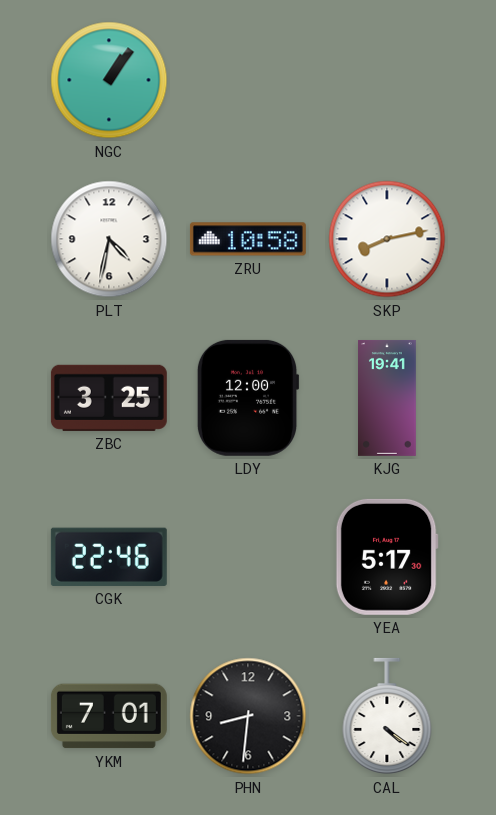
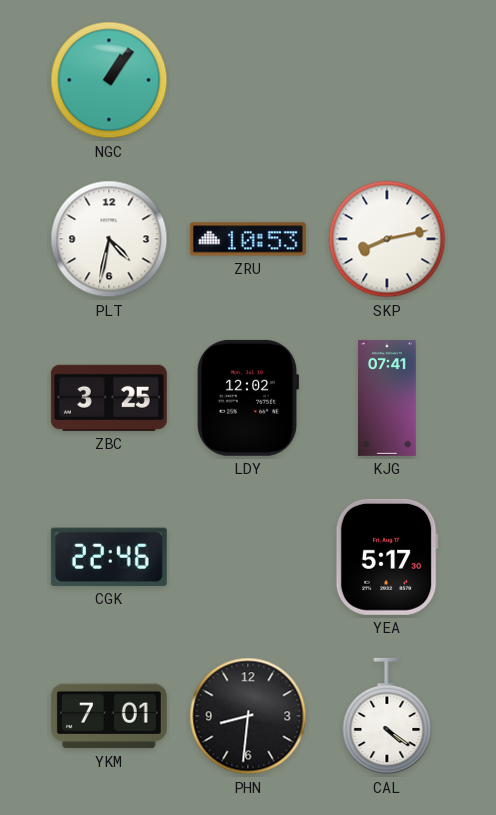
ZRU: 10:58 -> 10:53 (248, 239)
LDY: 12:00 -> 12:02 (248, 398)
KJG: 19:41 -> 07:41 (388, 398)
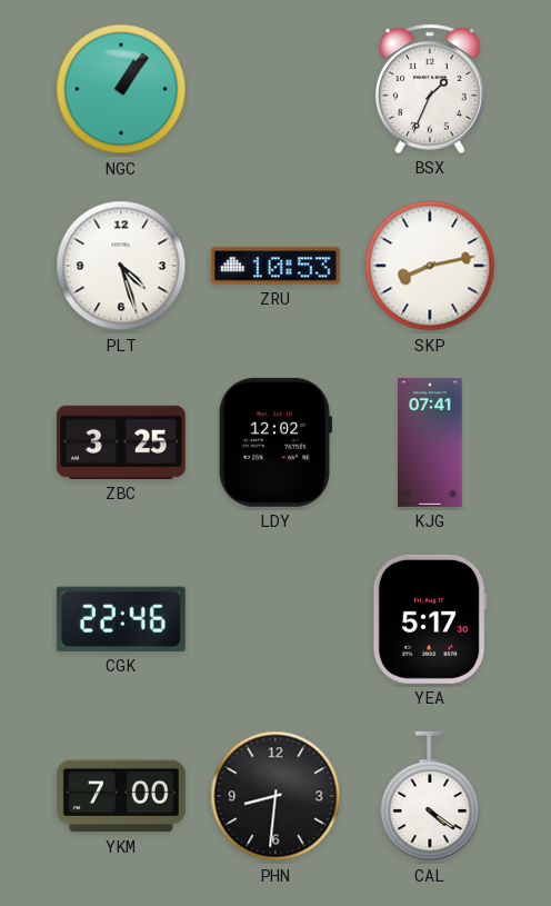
BSX: none -> 1:34 (431, 89)
PLT: 4:32 -> 4:27 (121, 266)
YKM: 7:01 -> 7:00 (121, 796)
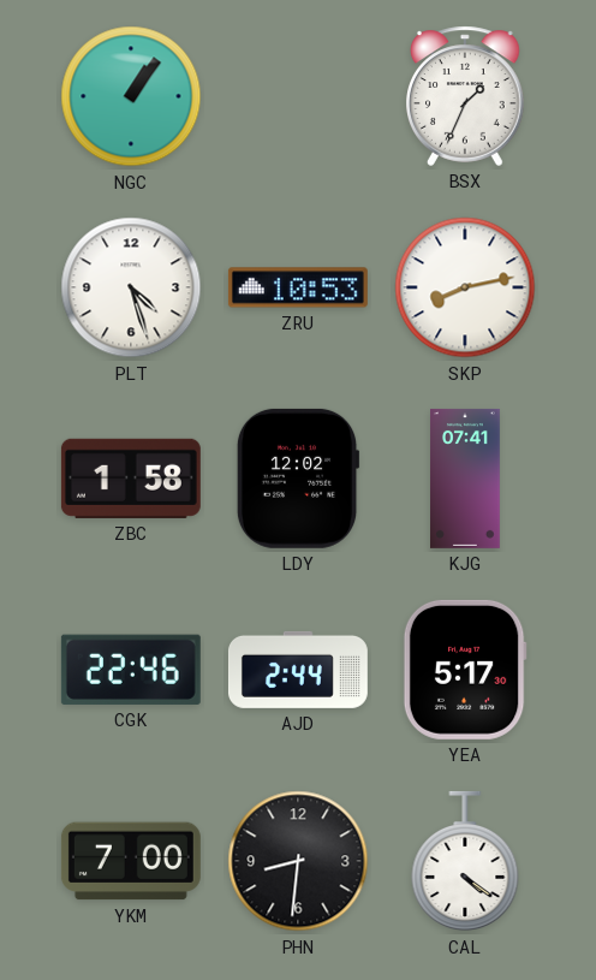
ZBC: 3:25 -> 1:58 (131, 479)
AJD: none -> 2:44 (298, 670)
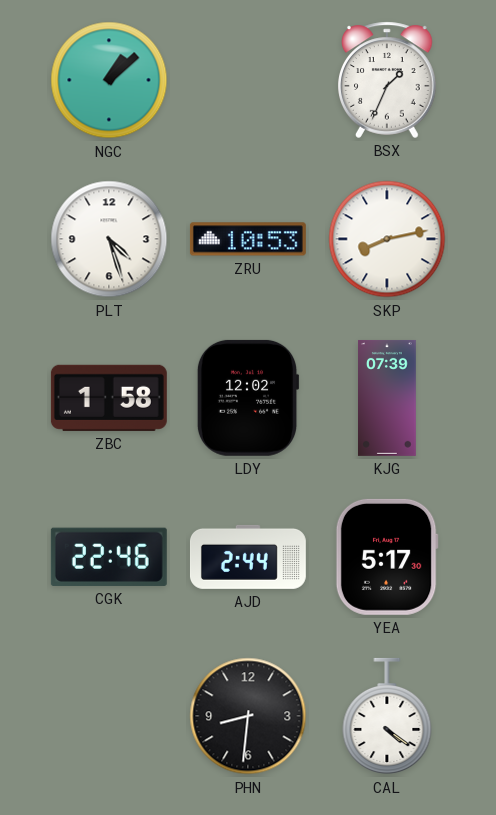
NGC: 1:06 -> 1:08 (109, 80)
KJG: 07:41 -> 07:39 (388, 398)
YKM: 7:00 -> none (131, 861)
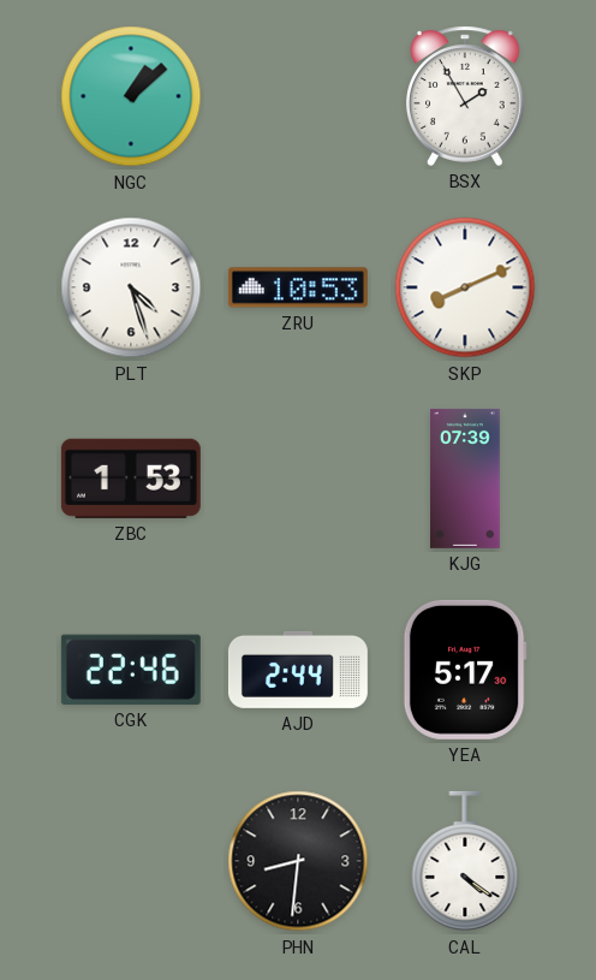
BSX: 1:34 -> 1:55 (466, 96)
SKP: 8:13 -> 8:11 (465, 287)
ZBC: 1:58 -> 1:53 (131, 479)
LDY: 12:02 -> none (248, 398)
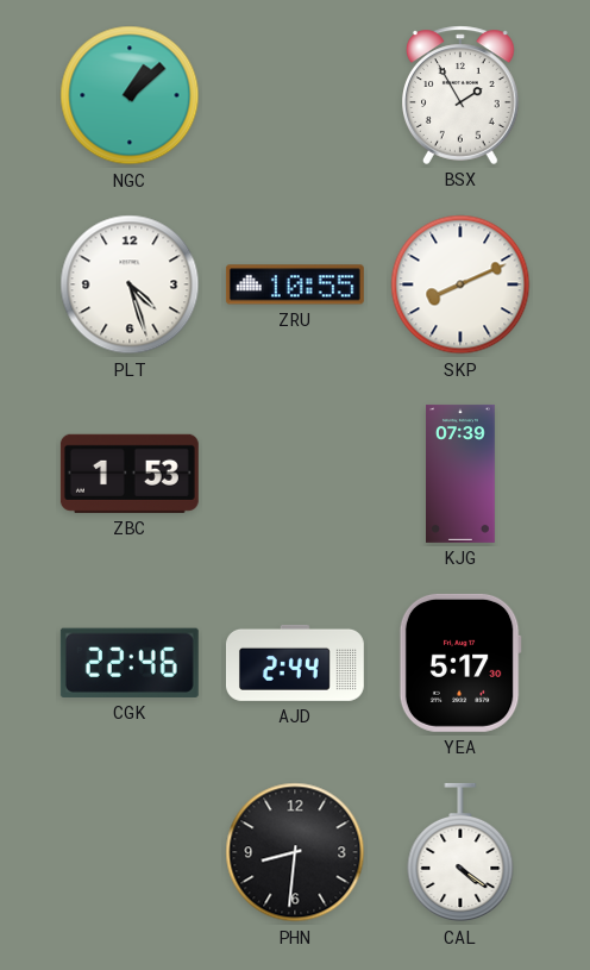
ZRU: 10:53 -> 10:55 (295, 284)
